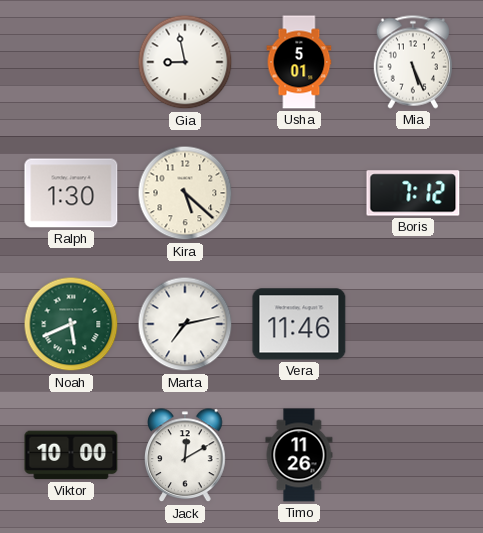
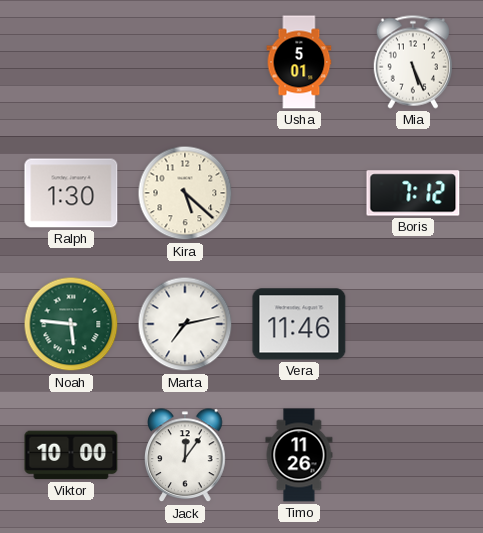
Gia: 8:58 -> none (185, 62)
Noah: 5:41 -> 5:46 (71, 324)
Jack: 12:10 -> 12:06 (185, 456)
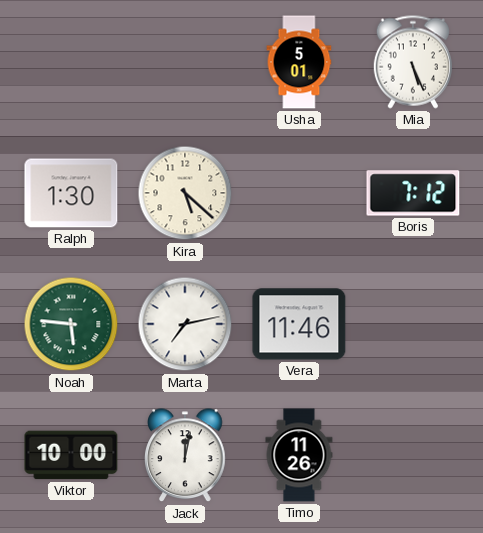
Jack: 12:06 -> 12:02 (185, 456)
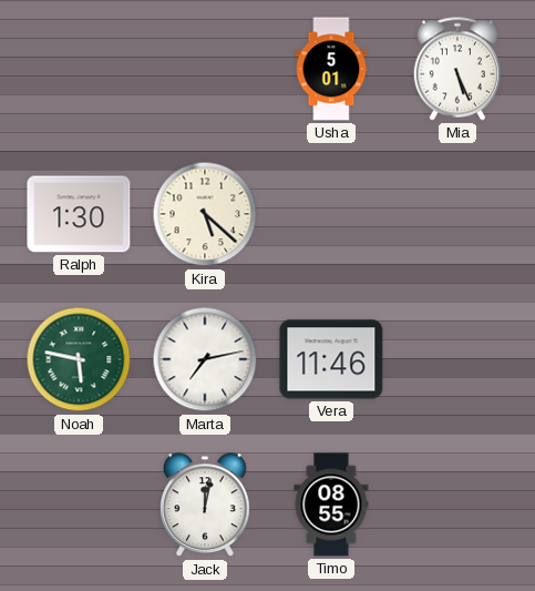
Boris: 7:12 -> none (413, 193)
Noah: 5:46 -> 5:47 (79, 359)
Viktor: 10:00 -> none (71, 455)
Timo: 11:26 -> 08:55 (331, 505)
